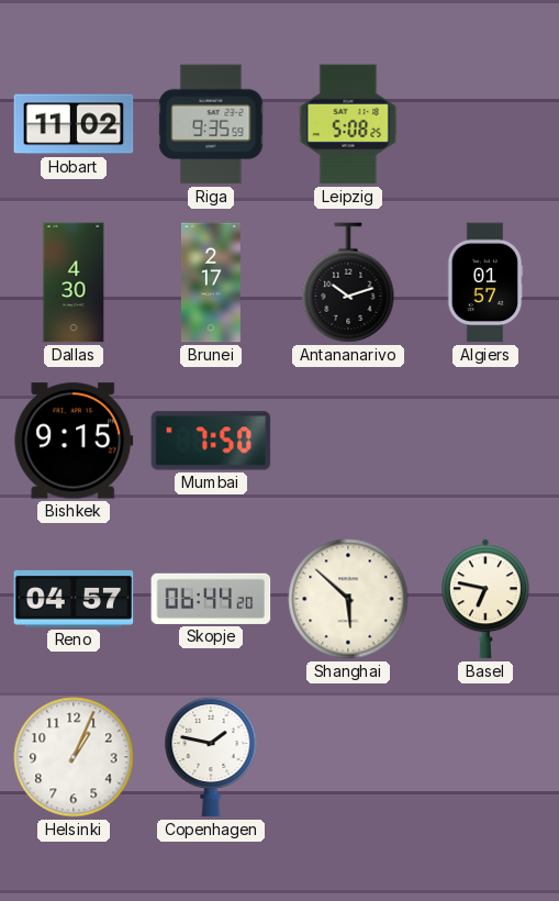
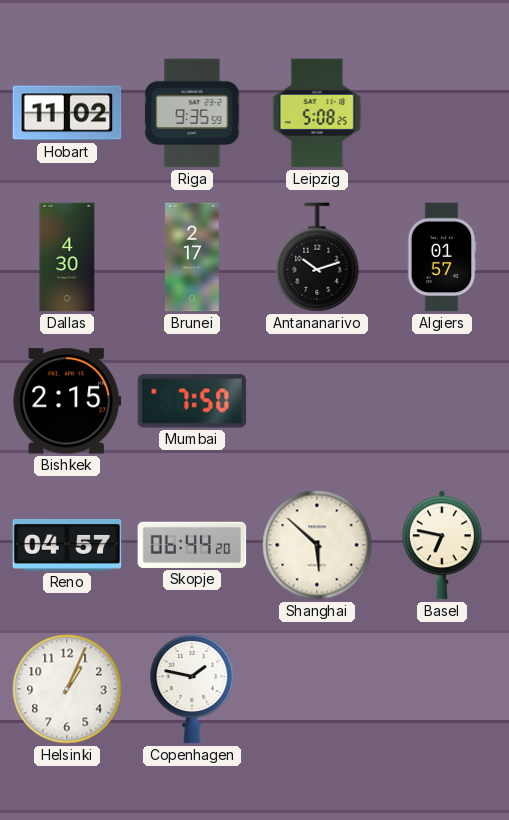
Bishkek: 9:15 -> 2:15 (67, 401)
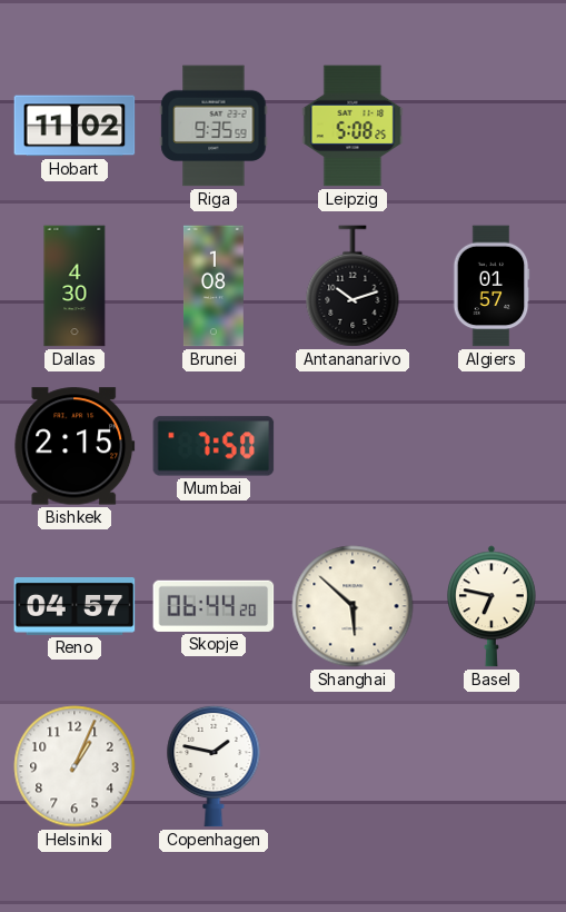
Brunei: 2:17 -> 1:08 (214, 286)
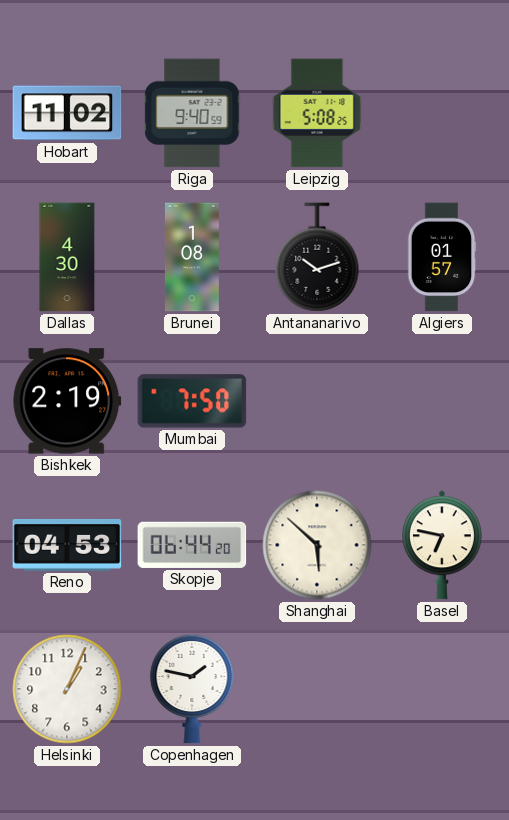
Riga: 9:35 -> 9:40 (192, 113)
Bishkek: 2:15 -> 2:19 (67, 401)
Reno: 04:57 -> 04:53 (67, 546)
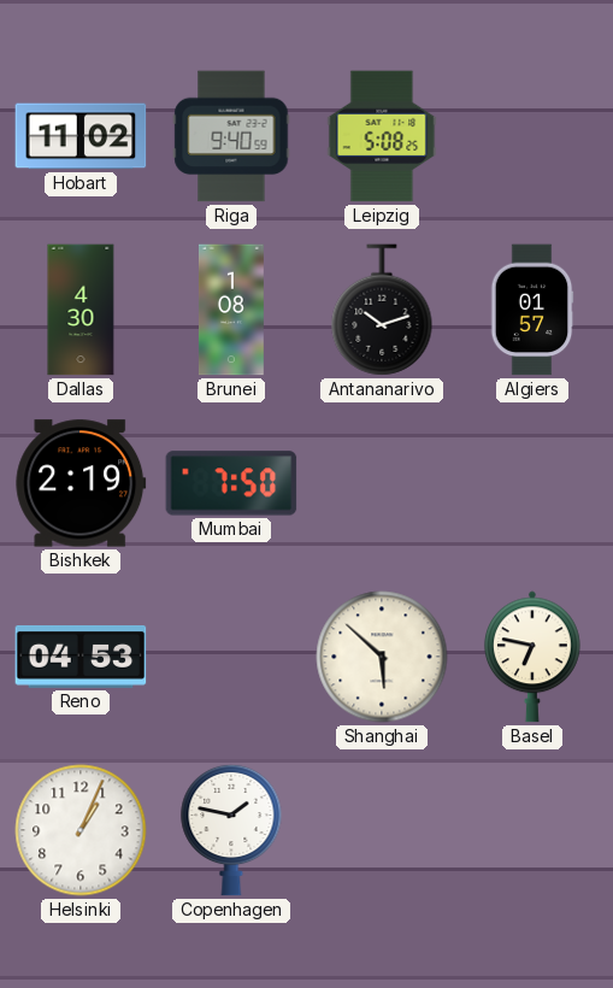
Skopje: 06:44 -> none (192, 545)
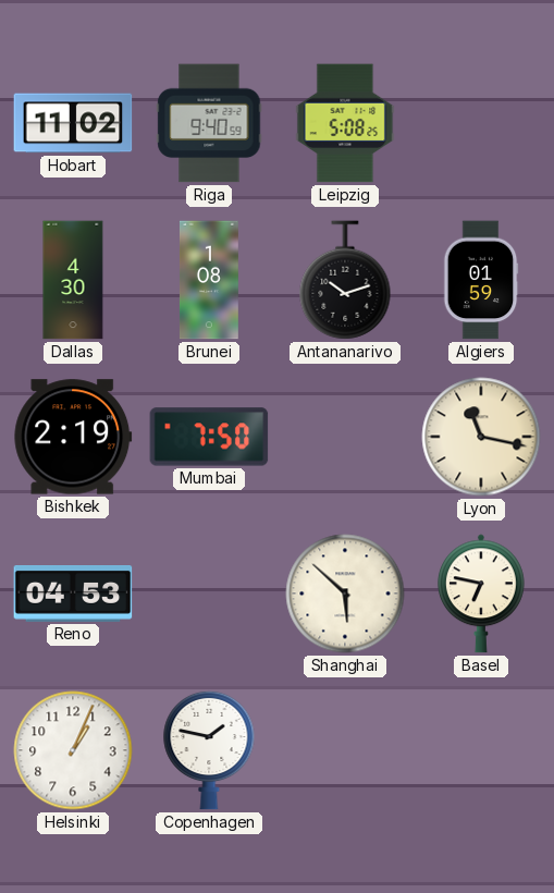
Algiers: 01:57 -> 01:59 (481, 280)
Lyon: none -> 11:17 (481, 437)
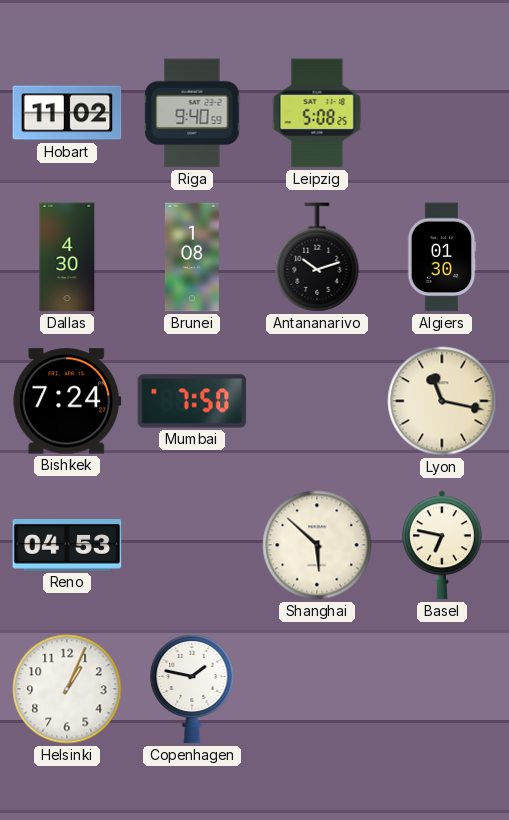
Algiers: 01:59 -> 01:30 (442, 257)
Bishkek: 2:19 -> 7:24 (67, 401)
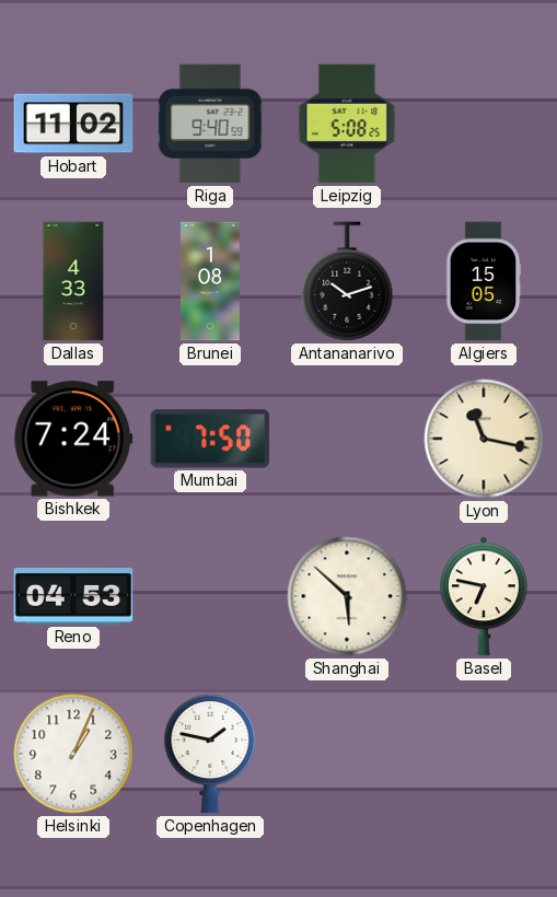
Dallas: 4:30 -> 4:33 (73, 281)
Algiers: 01:30 -> 15:05 (484, 281)
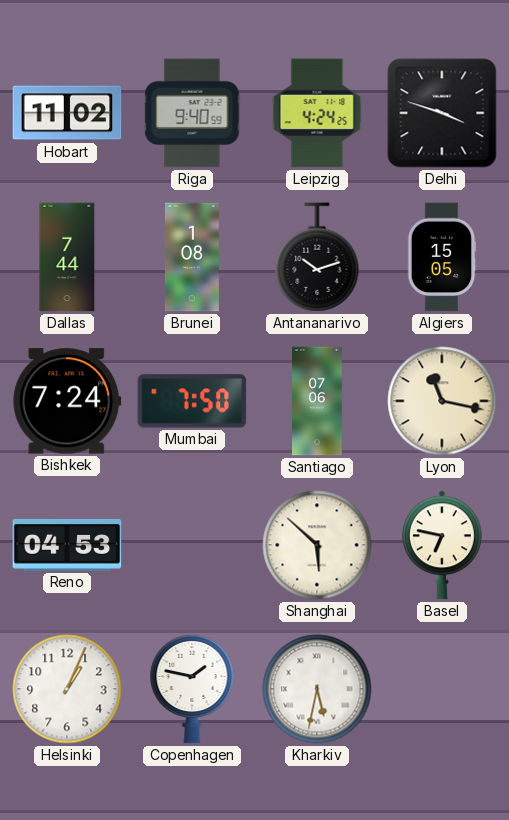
Leipzig: 5:08 -> 4:24 (317, 113)
Delhi: none -> 3:48 (442, 113)
Dallas: 4:33 -> 7:44 (67, 257)
Santiago: none -> 07:06 (317, 401)
Kharkiv: none -> 5:32 (317, 689)
